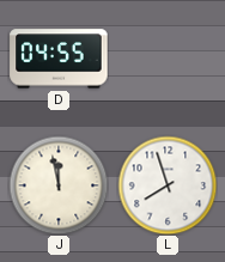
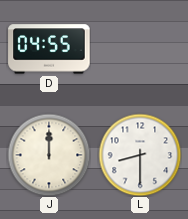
J: 11:58 -> 12:00 (49, 155)
L: 7:57 -> 8:30 (140, 155)
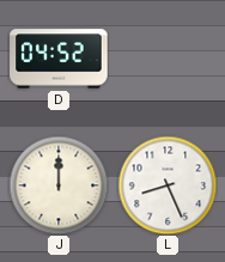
D: 04:55 -> 04:52 (59, 59)
L: 8:30 -> 8:26 (168, 185)
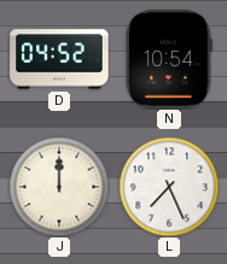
N: none -> 10:54 (169, 59)
L: 8:26 -> 7:26 (169, 187)
